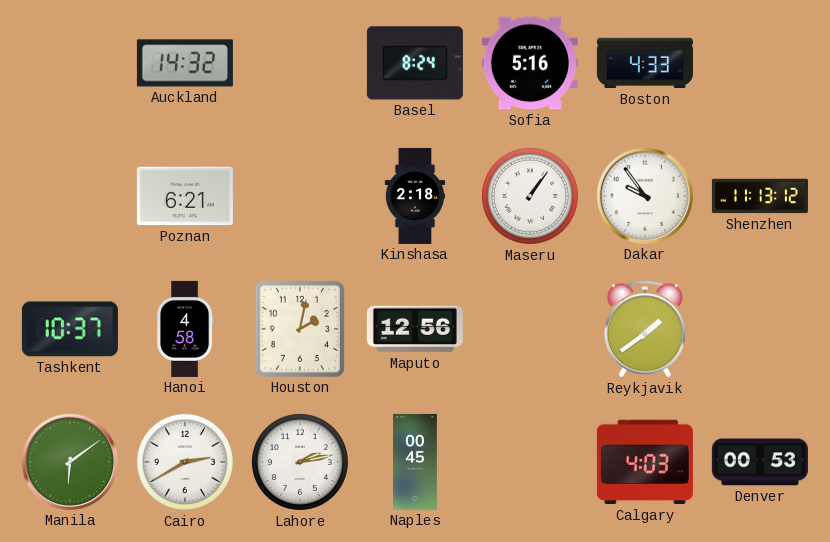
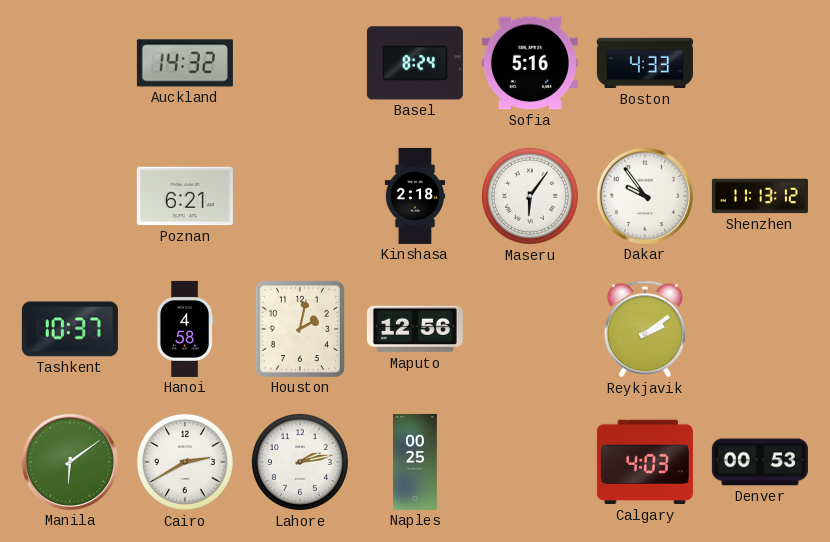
Maseru: 1:06 -> 6:06 (530, 196)
Reykjavik: 1:39 -> 2:09 (645, 329)
Naples: 00:45 -> 00:25 (416, 462)
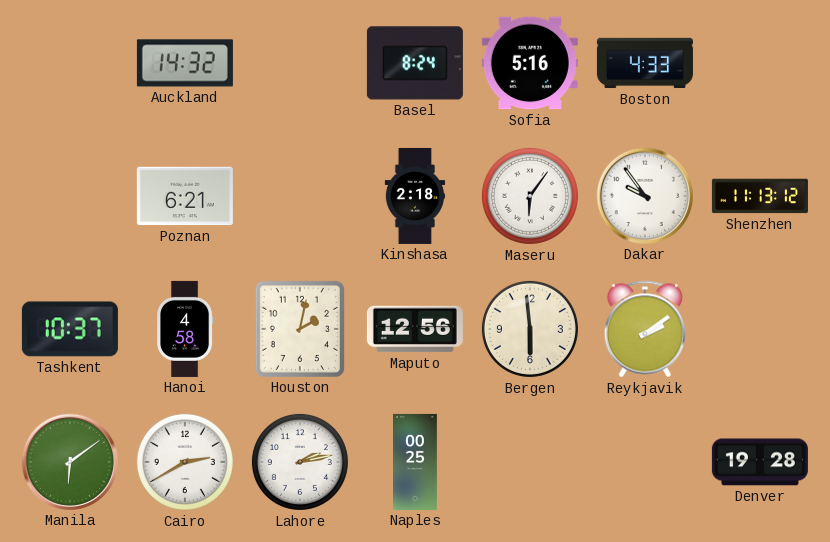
Bergen: none -> 5:59 (530, 329)
Calgary: 4:03 -> none (645, 462)
Denver: 00:53 -> 19:28 (760, 462)
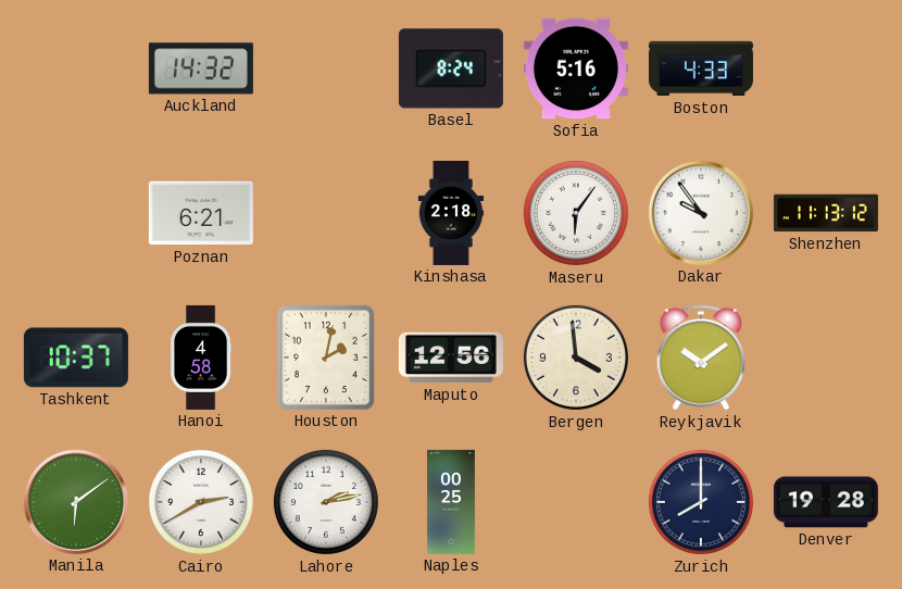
Bergen: 5:59 -> 3:59 (576, 358)
Reykjavik: 2:09 -> 10:09 (701, 358)
Zurich: none -> 8:00 (701, 502)
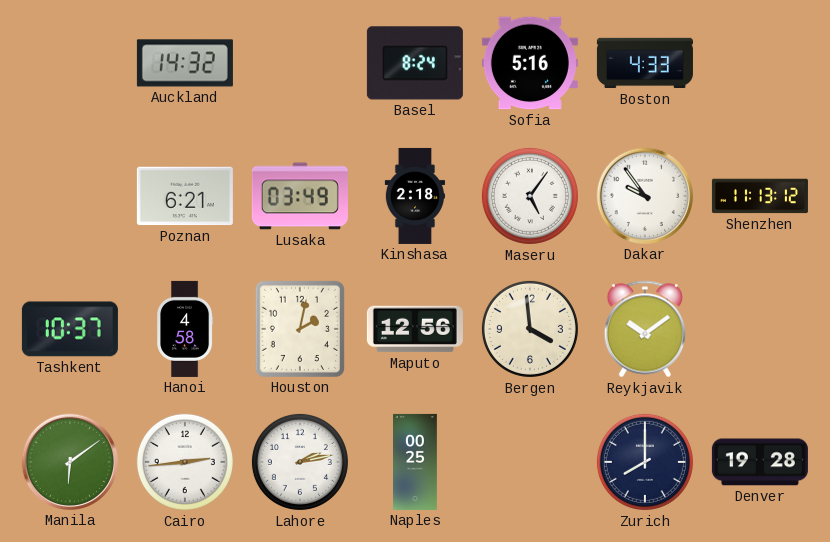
Lusaka: none -> 03:49 (300, 196)
Maseru: 6:06 -> 5:06 (530, 196)
Cairo: 2:40 -> 2:44 (185, 462)
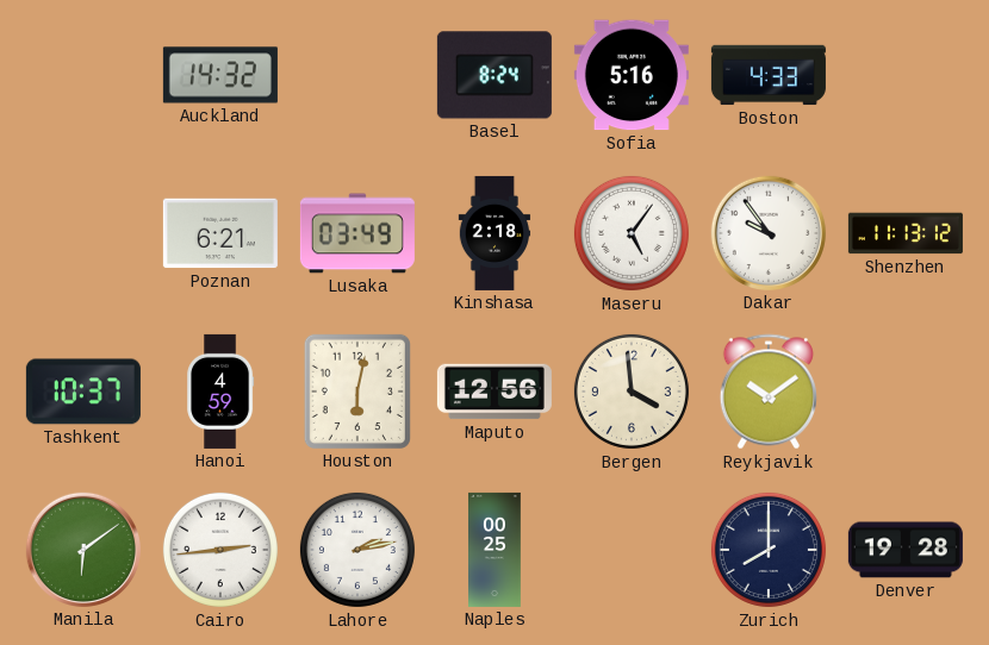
Hanoi: 4:58 -> 4:59 (220, 392)
Houston: 2:02 -> 6:02 (357, 392)
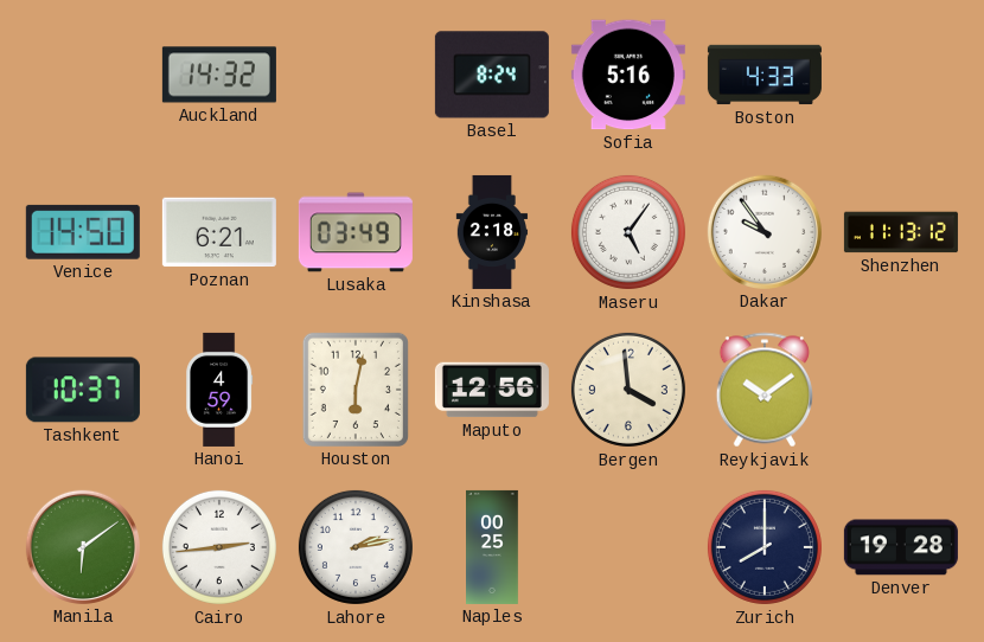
Venice: none -> 14:50 (83, 232)
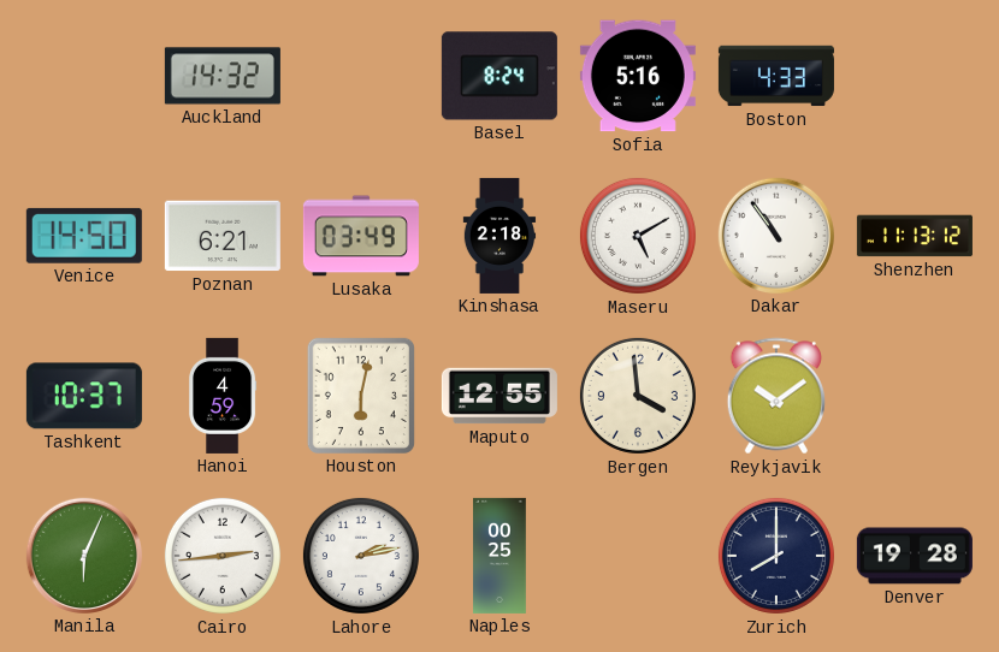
Maseru: 5:06 -> 5:10 (638, 236)
Dakar: 9:54 -> 10:54 (776, 236)
Maputo: 12:56 -> 12:55 (499, 396)
Manila: 6:09 -> 6:04 (84, 556)
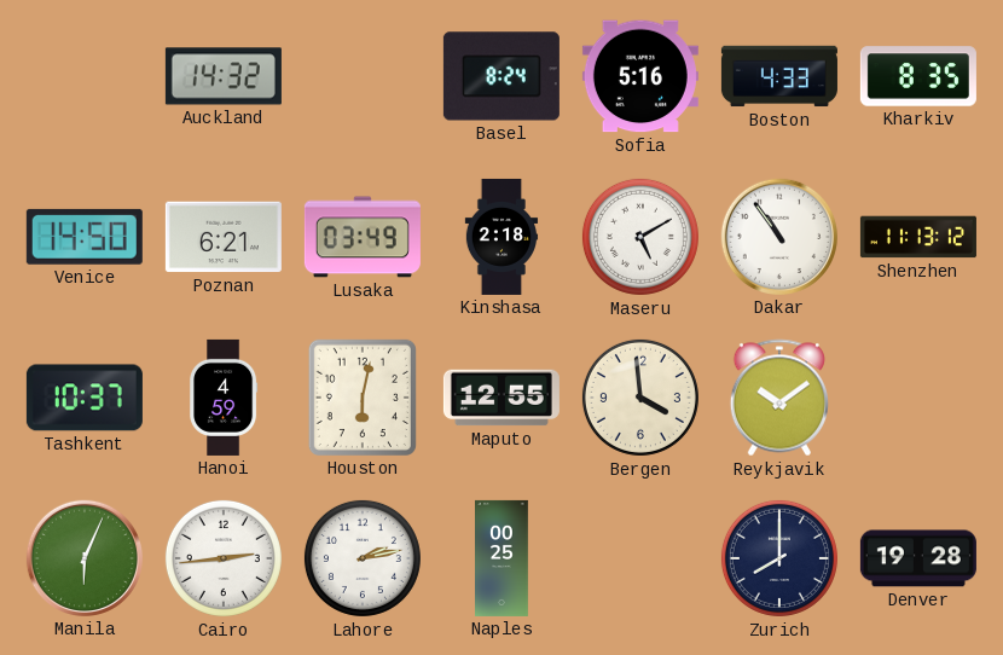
Kharkiv: none -> 8:35 (918, 76)
